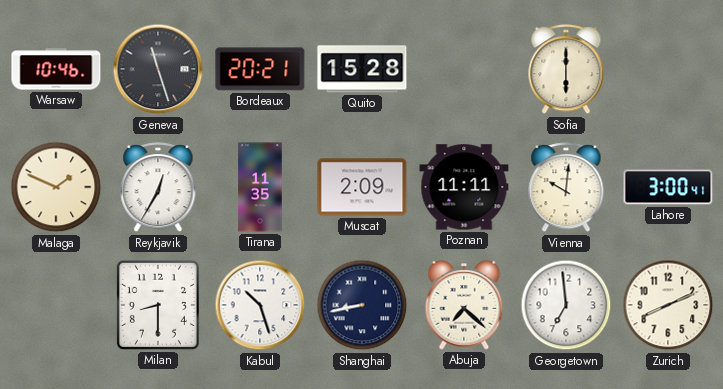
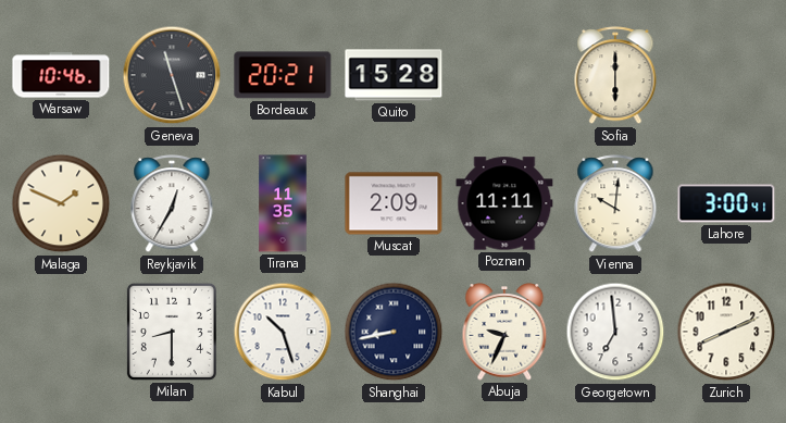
Abuja: 7:22 -> 9:34 (504, 332)
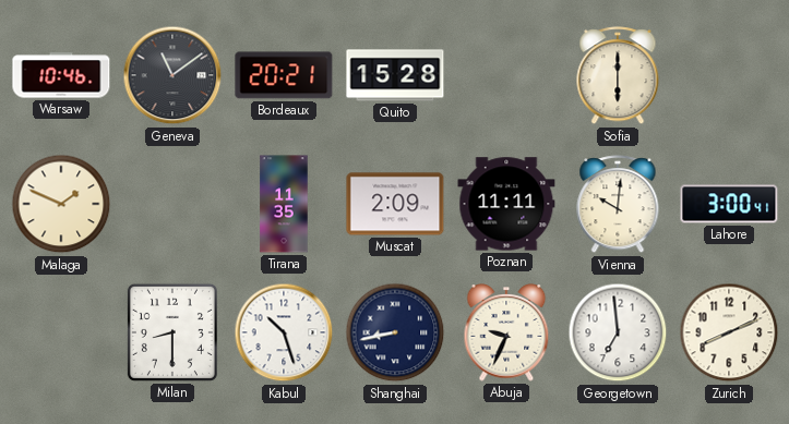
Geneva: 11:27 -> 11:09 (172, 75)
Reykjavik: 12:35 -> none (172, 204)
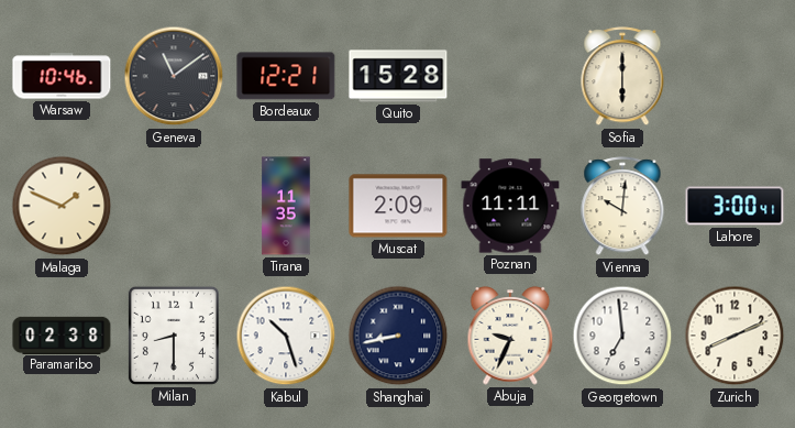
Bordeaux: 20:21 -> 12:21 (286, 76)
Paramaribo: none -> 02:38 (62, 334)
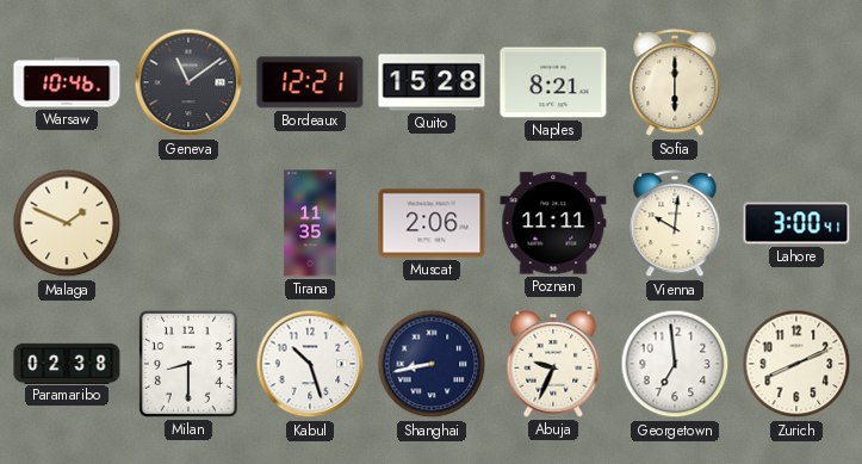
Naples: none -> 8:21 (553, 82)
Muscat: 2:09 -> 2:06 (432, 223)
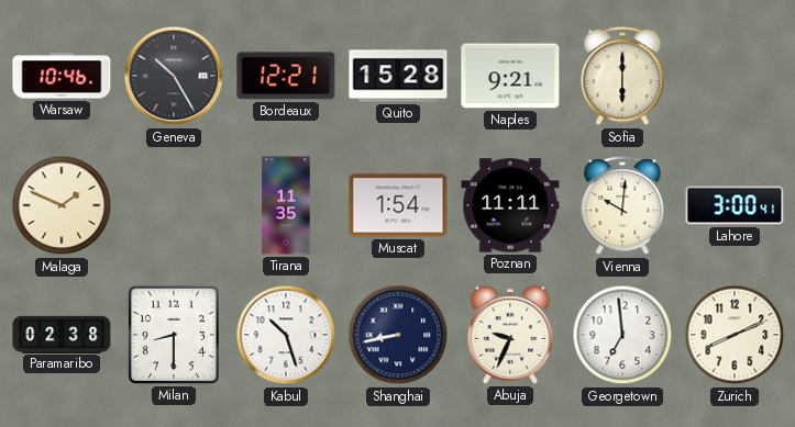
Geneva: 11:09 -> 10:25 (174, 76)
Naples: 8:21 -> 9:21 (510, 76)
Muscat: 2:06 -> 1:54 (398, 205)
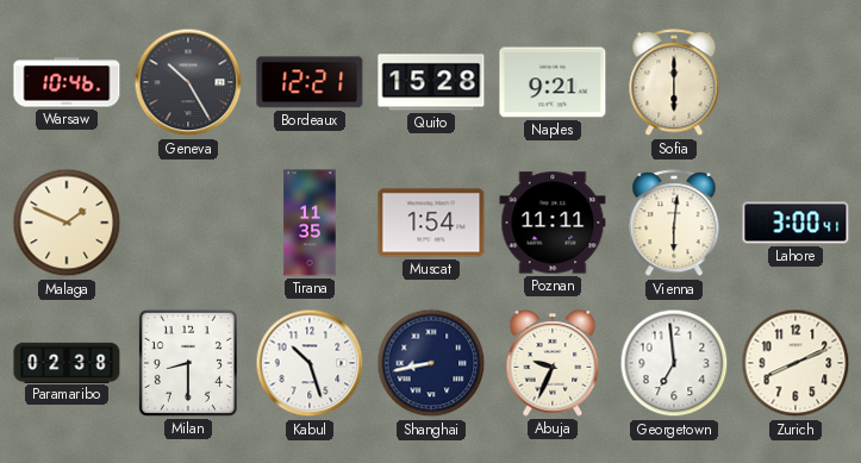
Vienna: 10:01 -> 6:01 (674, 224)
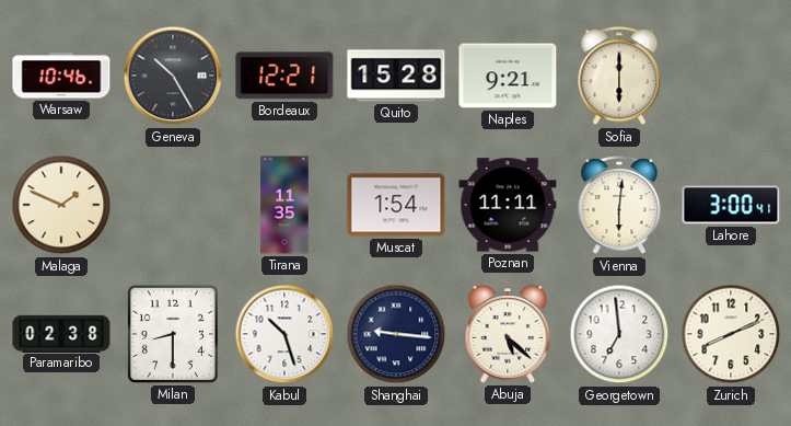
Shanghai: 8:43 -> 9:16 (396, 334)
Abuja: 9:34 -> 5:22 (508, 334)
